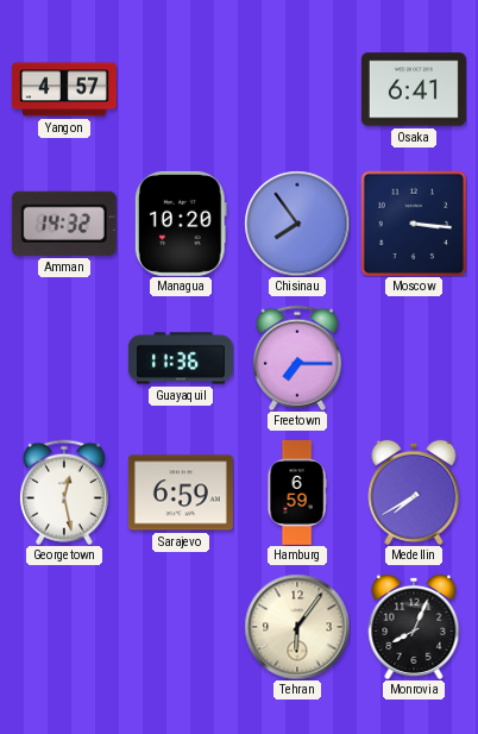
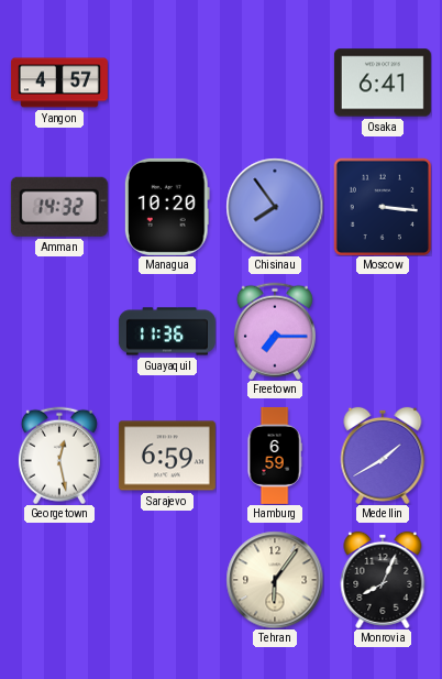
Medellin: 7:40 -> 1:40 (383, 456)
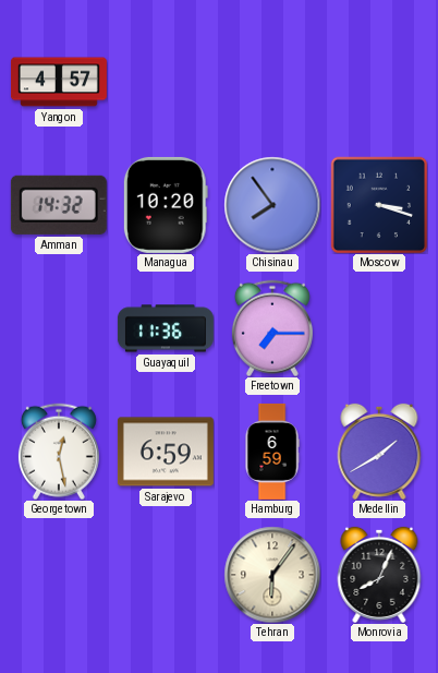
Osaka: 6:41 -> none (383, 83)
Moscow: 3:16 -> 3:18 (379, 205)
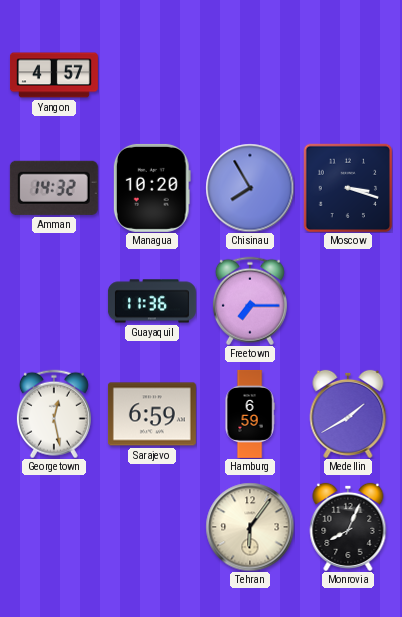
Chisinau: 7:54 -> 7:55 (250, 188)
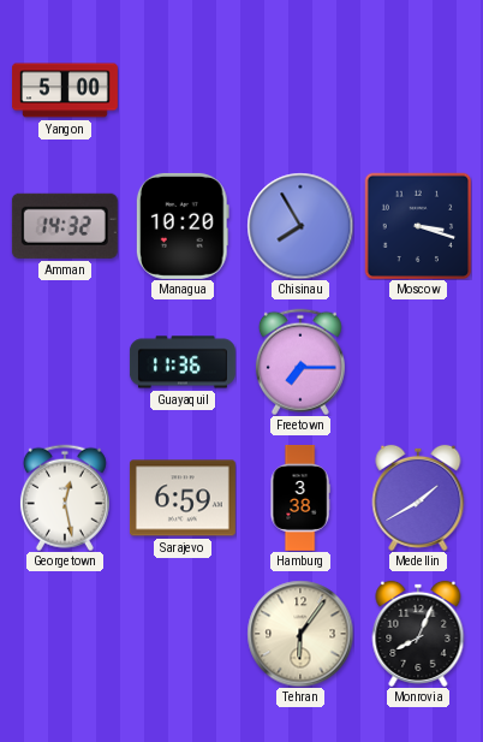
Yangon: 4:57 -> 5:00 (65, 90)
Hamburg: 6:59 -> 3:38 (300, 498)
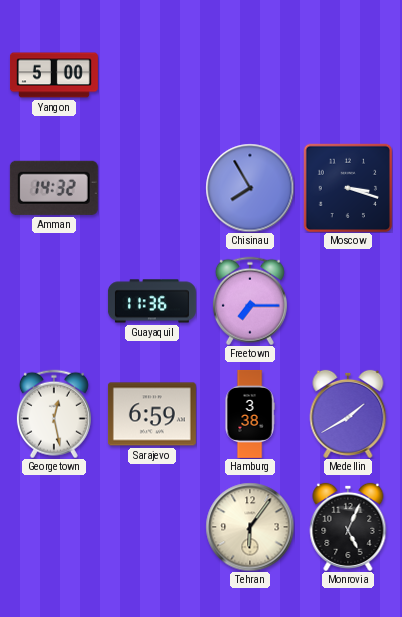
Managua: 10:20 -> none (183, 226)
Monrovia: 8:04 -> 5:04 (348, 527)
